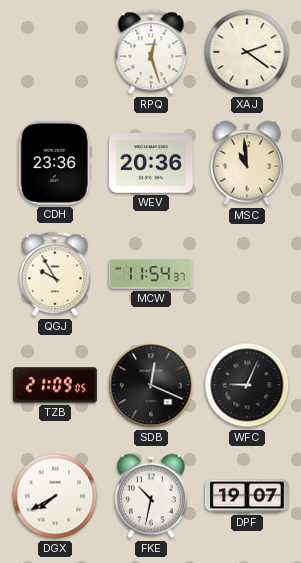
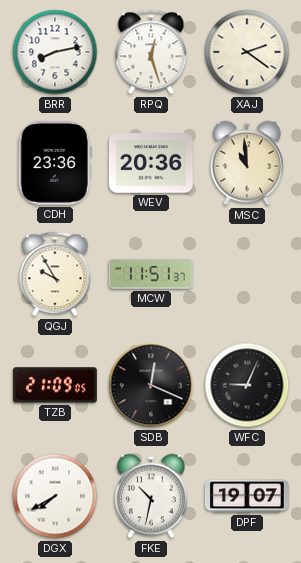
BRR: none -> 8:13 (55, 52)
MCW: 11:54 -> 11:51 (151, 274)
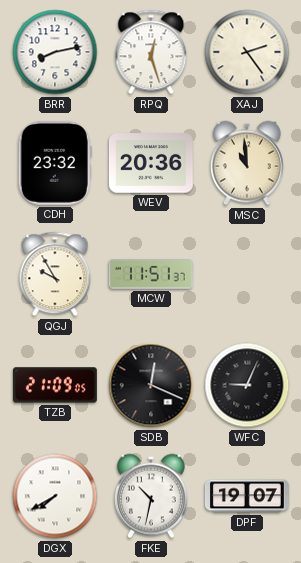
XAJ: 2:21 -> 2:24 (247, 52)
CDH: 23:36 -> 23:32 (55, 163)
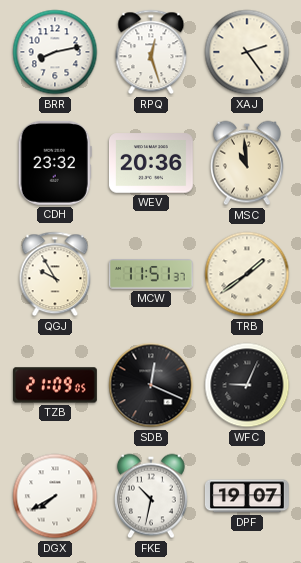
TRB: none -> 1:39 (247, 274)
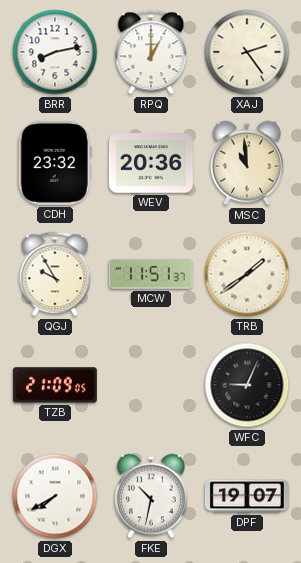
RPQ: 12:27 -> 1:00 (151, 52)
SDB: 12:19 -> none (151, 385)
